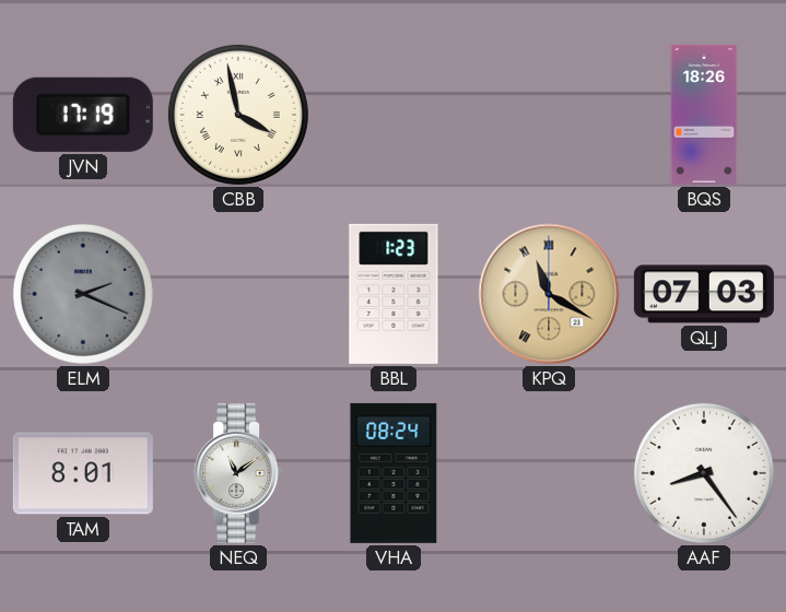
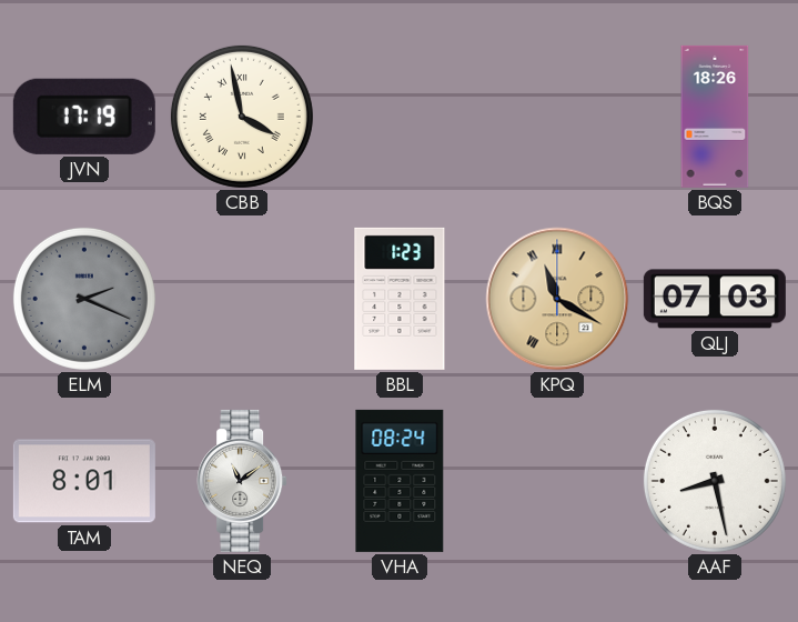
AAF: 8:24 -> 8:28 (715, 481)
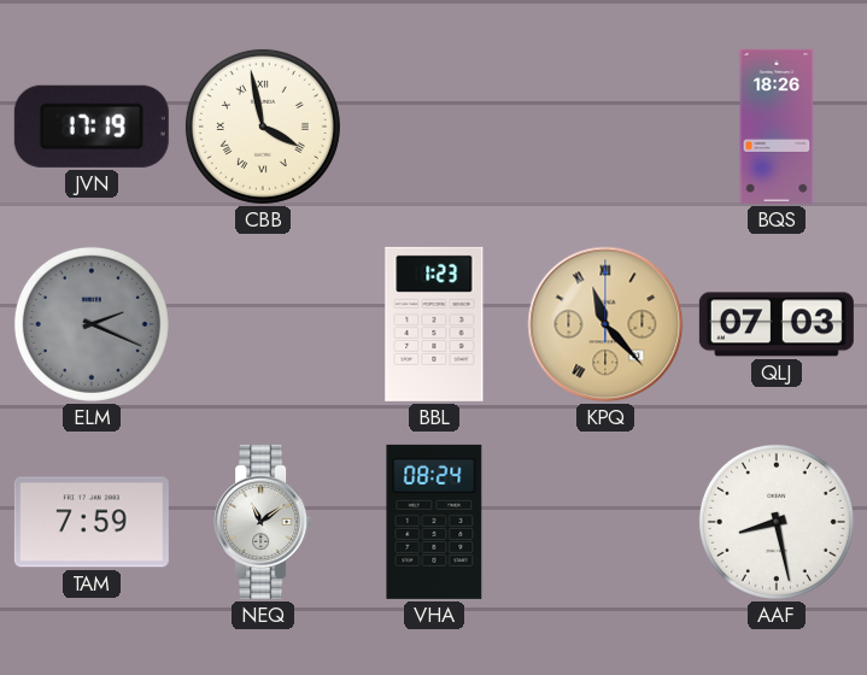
KPQ: 11:20 -> 11:23 (605, 324)
TAM: 8:01 -> 7:59 (92, 522)
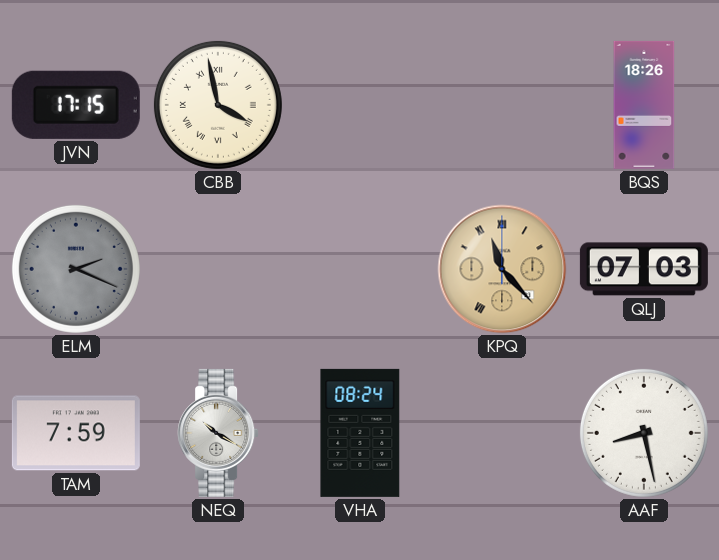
JVN: 17:19 -> 17:15 (76, 105)
BBL: 1:23 -> none (434, 324)
NEQ: 11:09 -> 10:20 (218, 433)
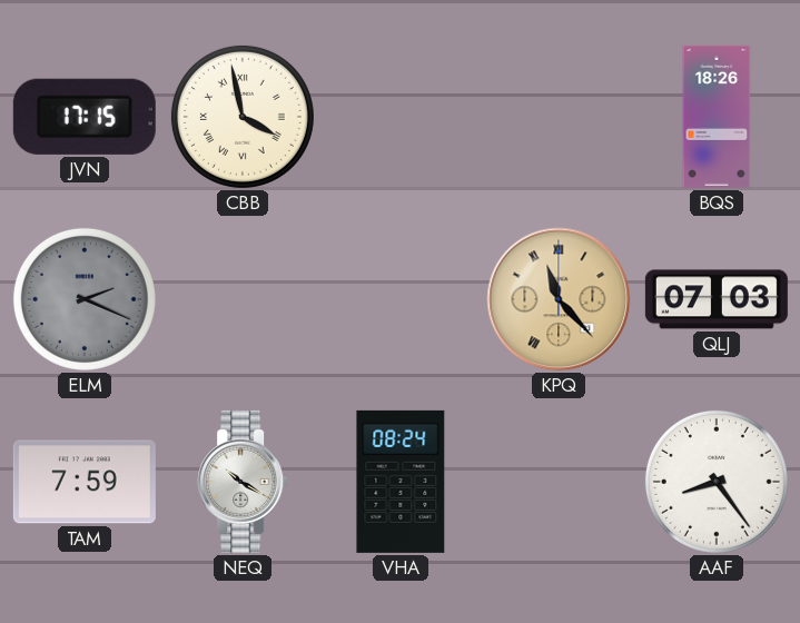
AAF: 8:28 -> 8:24 (717, 482)
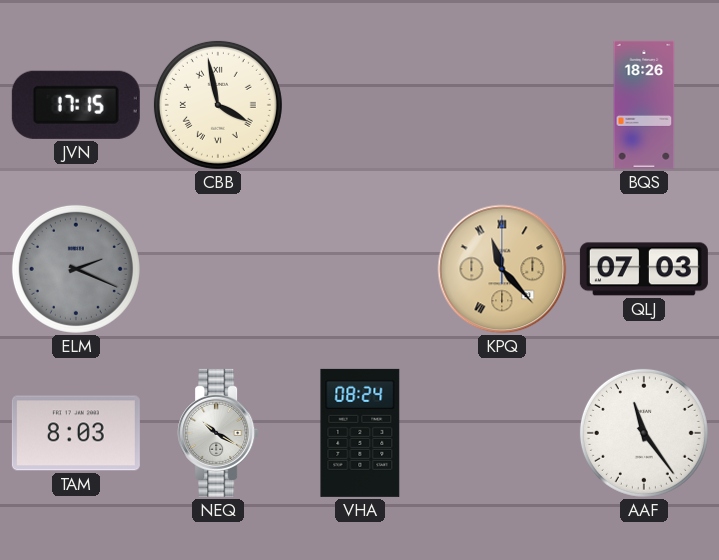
TAM: 7:59 -> 8:03 (76, 433)
AAF: 8:24 -> 11:24 (644, 433)
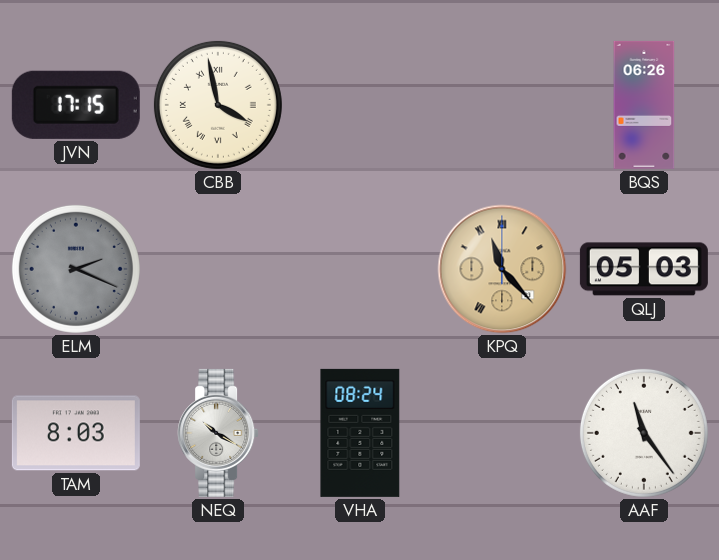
BQS: 18:26 -> 06:26 (644, 105)
QLJ: 07:03 -> 05:03 (644, 269)
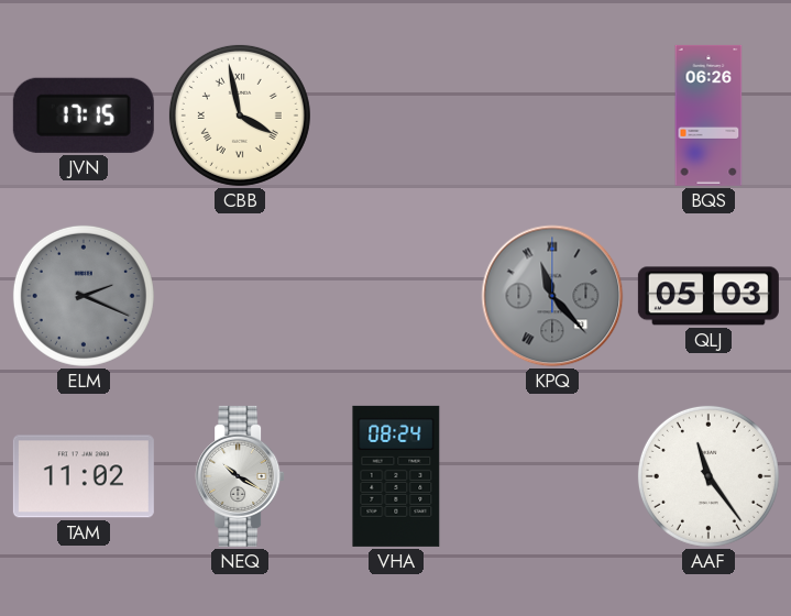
KPQ dial: champagne -> grey (552, 296)
TAM: 8:03 -> 11:02 (84, 476)
